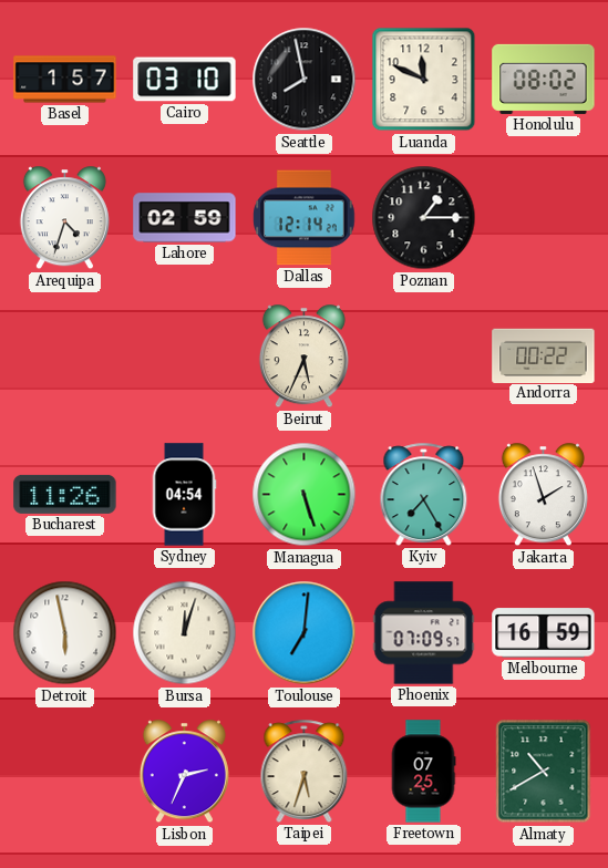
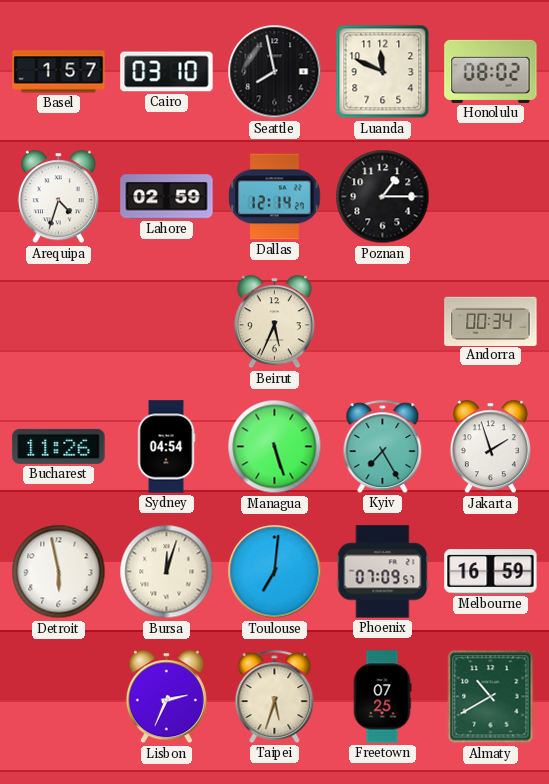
Andorra: 00:22 -> 00:34 (491, 321)
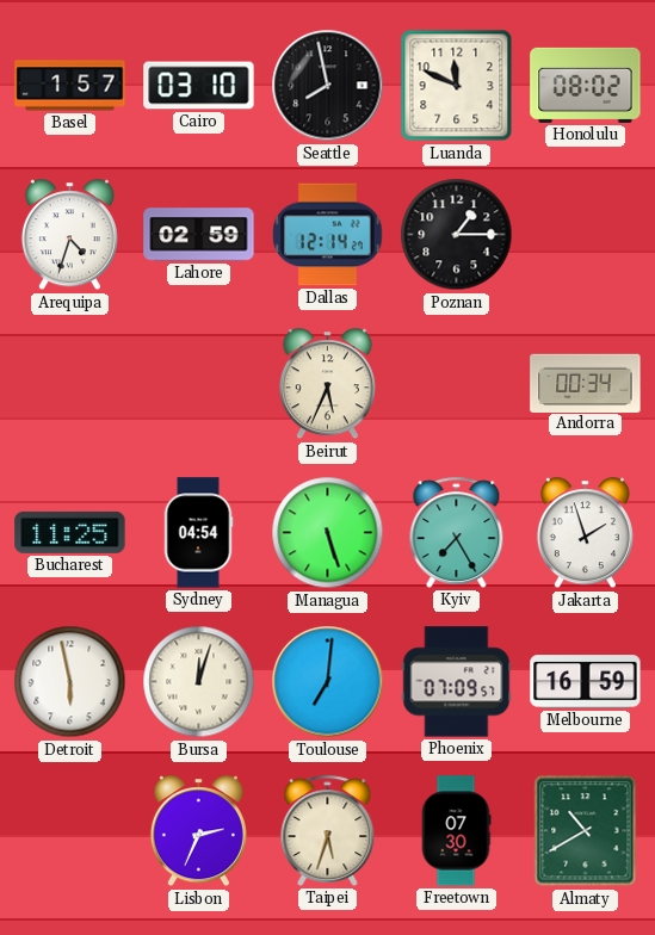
Bucharest: 11:26 -> 11:25 (70, 532)
Freetown: 07:25 -> 07:30 (456, 831)
